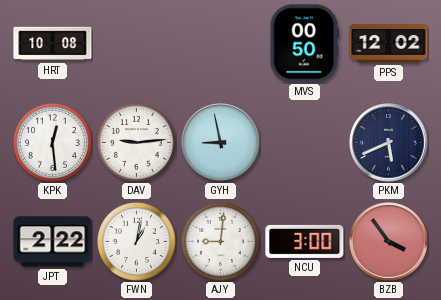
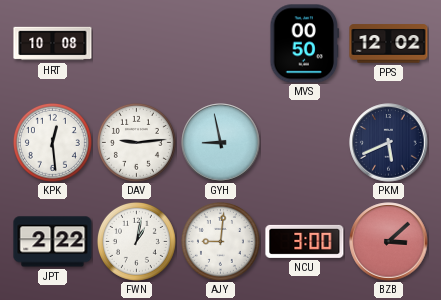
BZB: 3:54 -> 3:08 (389, 242)
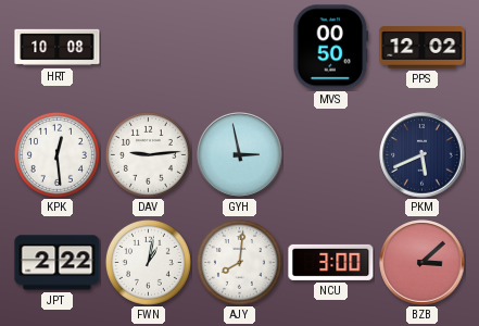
GYH: 8:58 -> 2:58 (240, 155)
AJY: 9:01 -> 8:01 (239, 262)
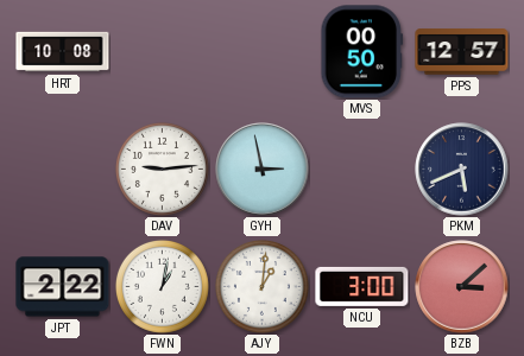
PPS: 12:02 -> 12:57 (462, 52)
KPK: 12:29 -> none (56, 154)
AJY: 8:01 -> 1:01 (261, 286)
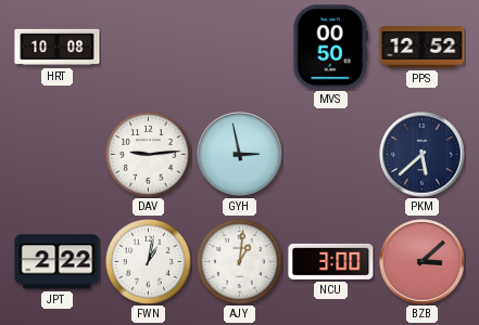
PPS: 12:57 -> 12:52 (423, 48)
PKM: 5:41 -> 5:38 (423, 155)
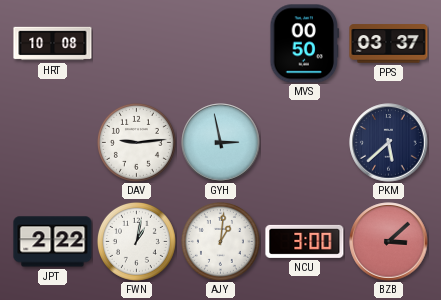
PPS: 12:52 -> 03:37 (389, 44)
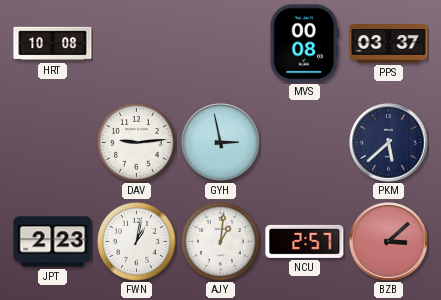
MVS: 00:50 -> 00:08 (305, 44)
JPT: 2:22 -> 2:23 (53, 242)
NCU: 3:00 -> 2:57 (305, 241)
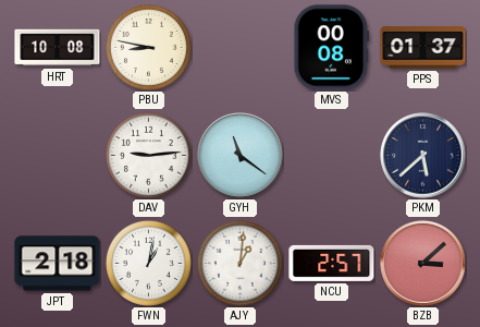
PBU: none -> 8:47 (148, 47)
PPS: 03:37 -> 01:37 (423, 48)
GYH: 2:58 -> 11:21 (241, 156)
JPT: 2:23 -> 2:18 (58, 264)
